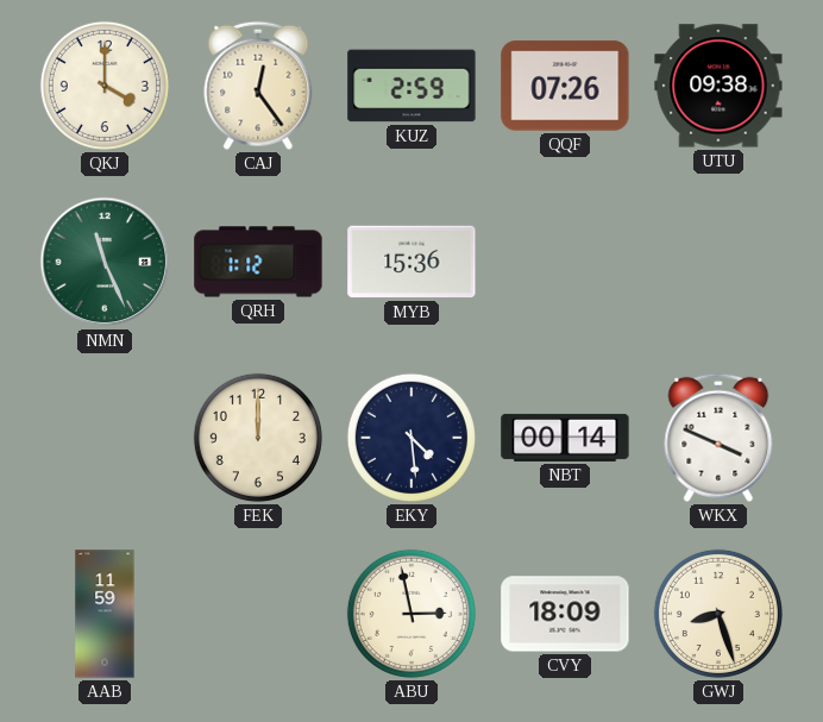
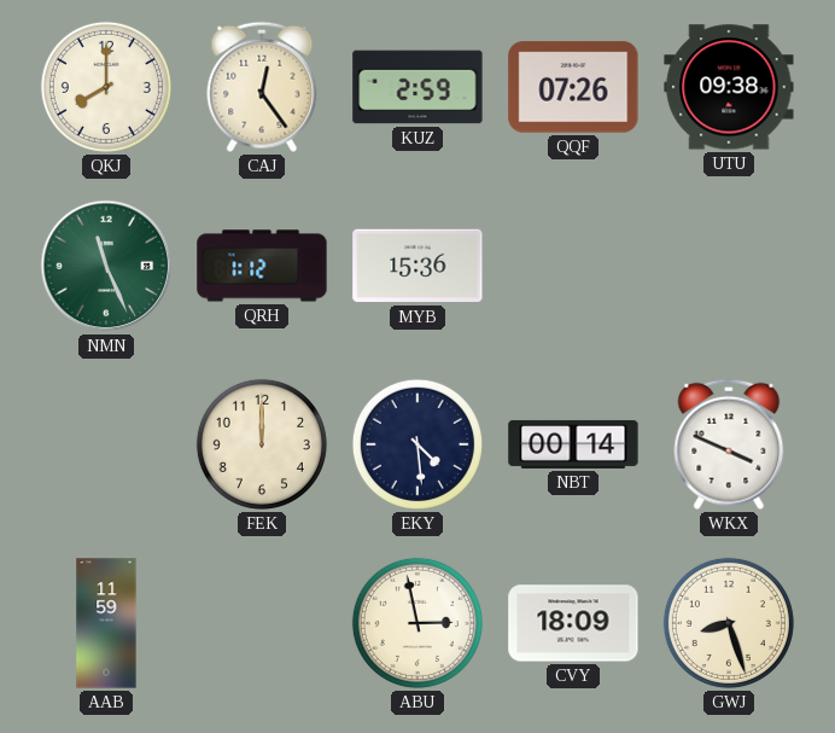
QKJ: 4:00 -> 8:00 (106, 87)
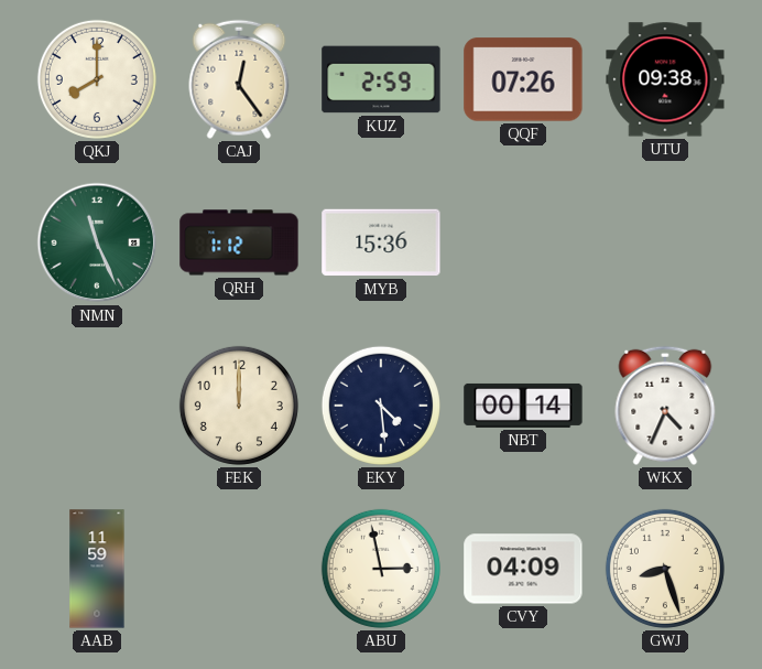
WKX: 3:49 -> 4:34 (665, 406)
CVY: 18:09 -> 04:09 (523, 569)
